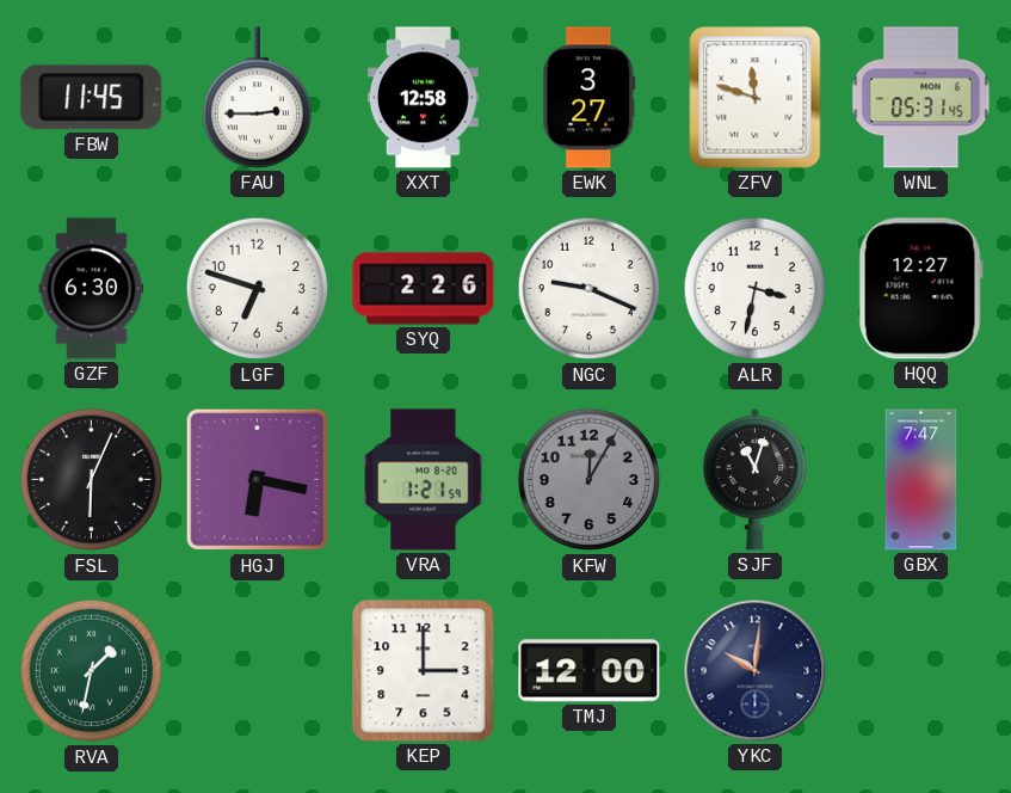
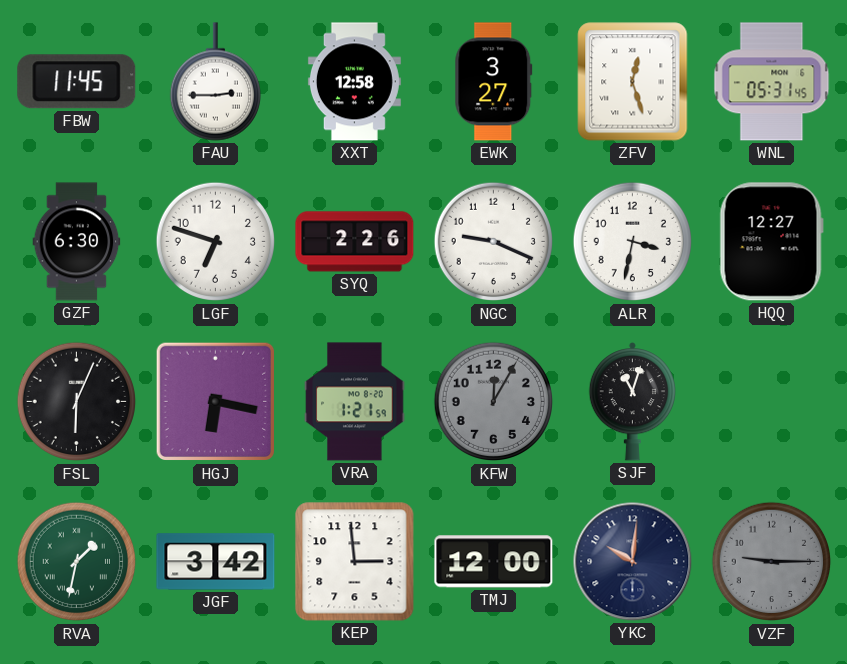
ZFV: 11:48 -> 12:27 (633, 82)
GBX: 7:47 -> none (921, 480)
JGF: none -> 3:42 (216, 562)
KEP: 3:00 -> 2:59 (355, 562)
VZF: none -> 9:15 (772, 562)
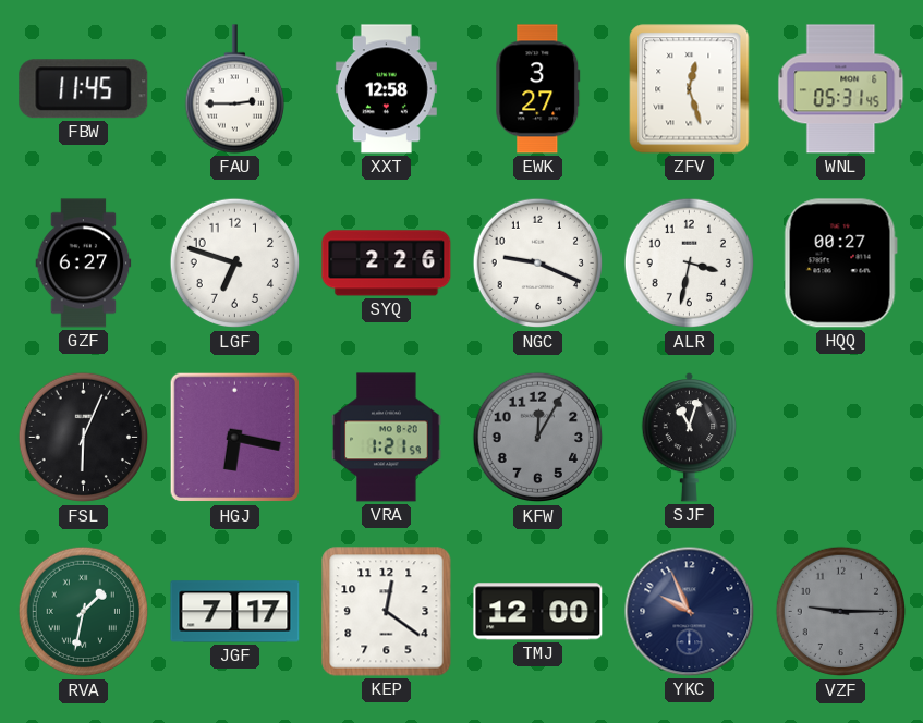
GZF: 6:30 -> 6:27 (84, 264)
HQQ: 12:27 -> 00:27 (840, 264)
JGF: 3:42 -> 7:17 (235, 612)
KEP: 2:59 -> 12:21 (387, 612)
YKC: 10:01 -> 9:56 (690, 612)
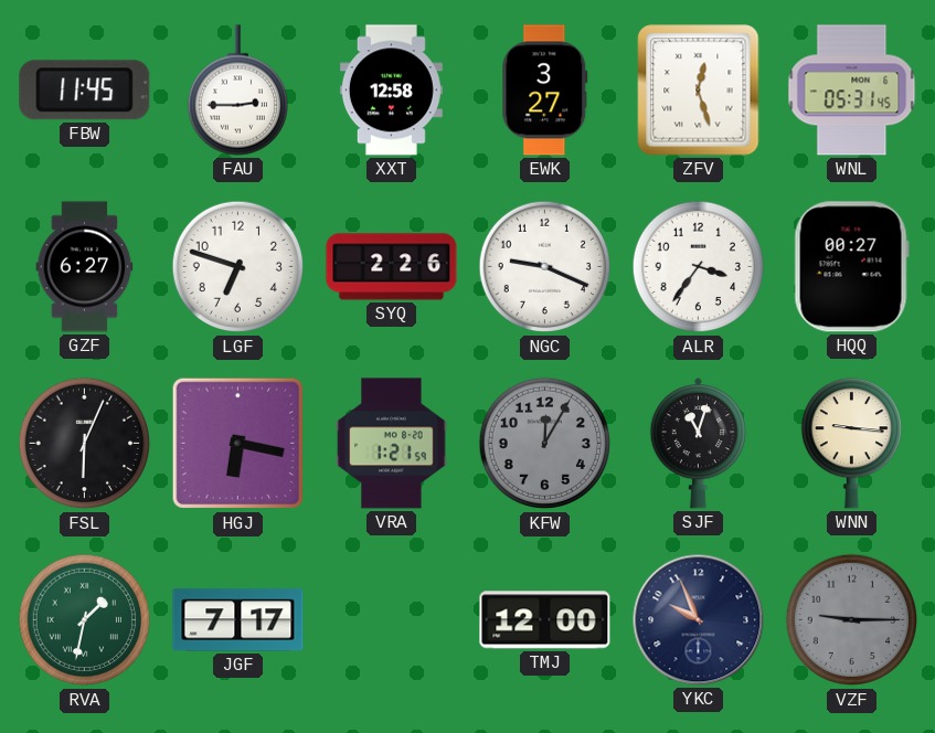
ALR: 3:32 -> 3:36 (699, 267)
WNN: none -> 9:16 (851, 444)
KEP: 12:21 -> none (387, 612)
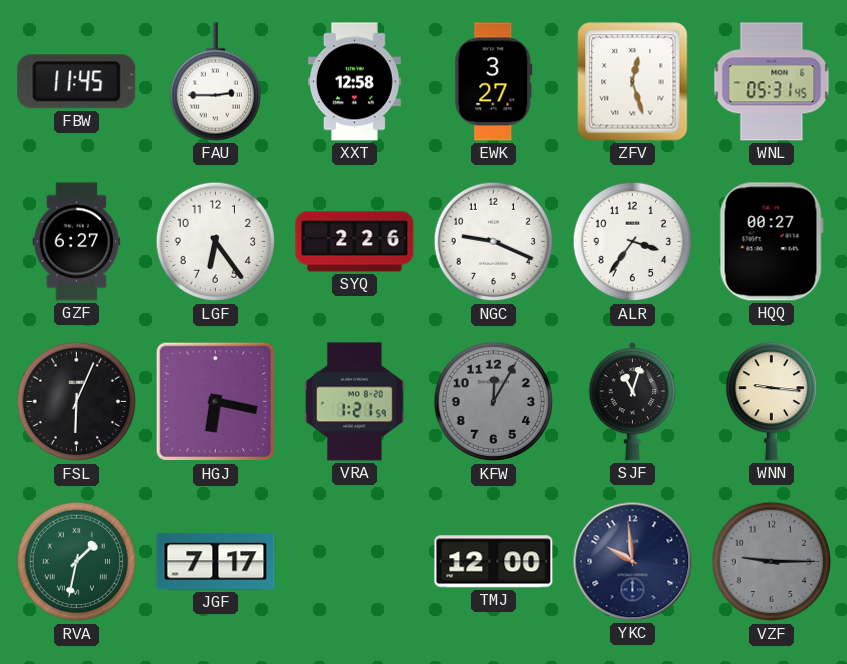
LGF: 6:48 -> 6:24 (216, 242)
YKC: 9:56 -> 9:59 (633, 562)
